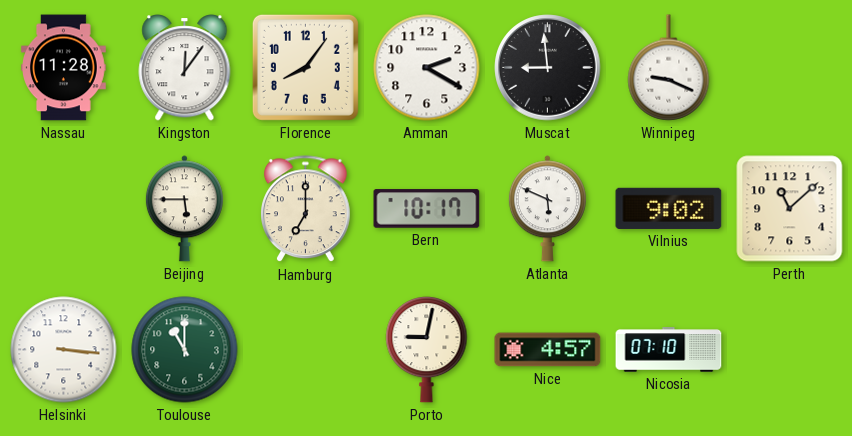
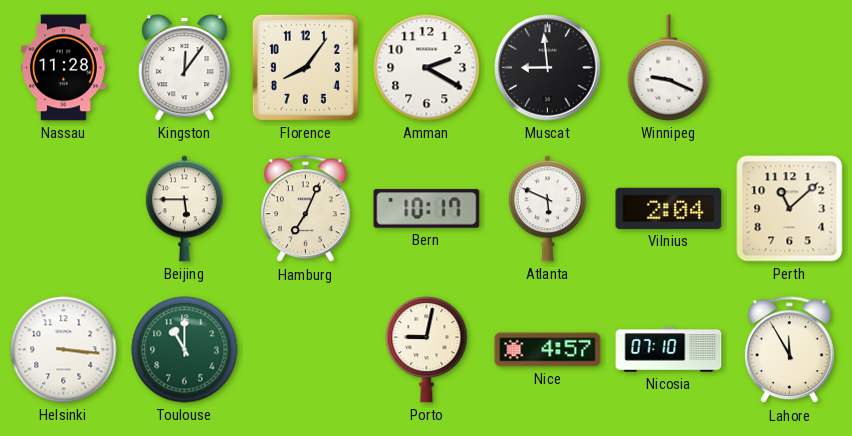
Hamburg: 7:00 -> 7:04 (306, 209)
Vilnius: 9:02 -> 2:04 (669, 208)
Lahore: none -> 11:55 (790, 350)
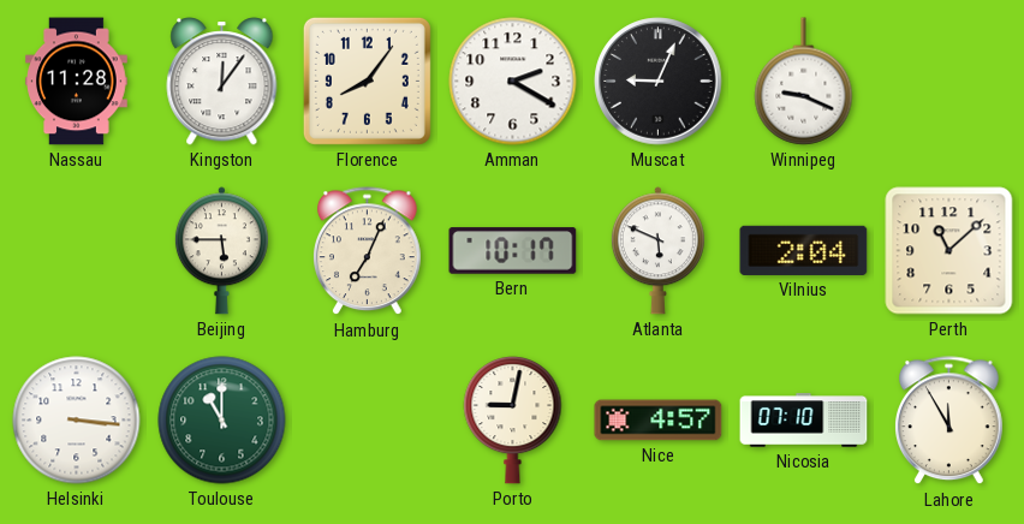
Muscat: 8:59 -> 9:04 (659, 82)
